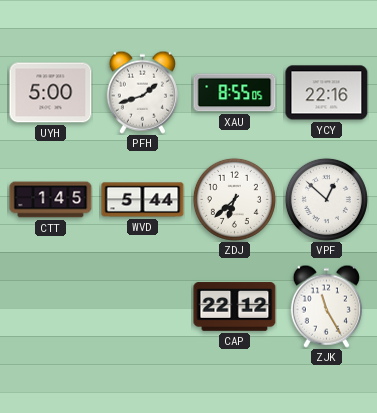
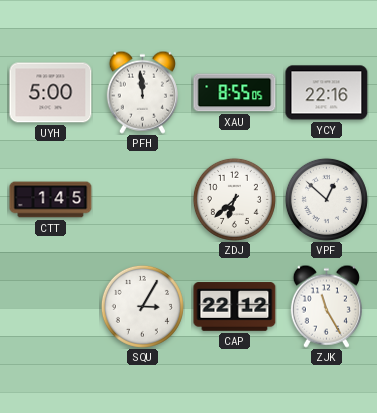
PFH: 1:42 -> 11:59 (142, 92)
WVD: 5:44 -> none (143, 200)
SQU: none -> 3:05 (142, 306)
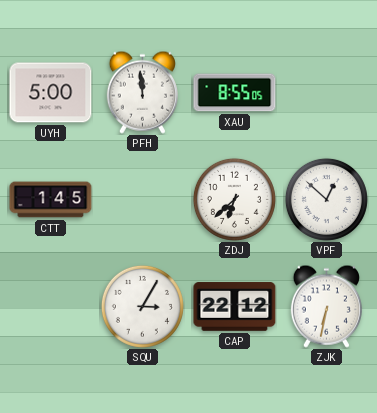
YCY: 22:16 -> none (327, 93)
ZJK: 11:25 -> 6:32 (326, 306)
